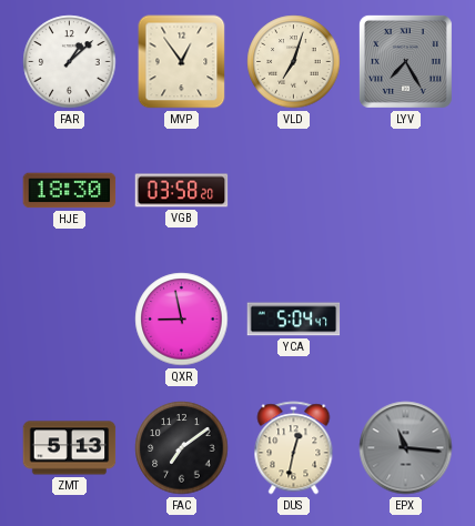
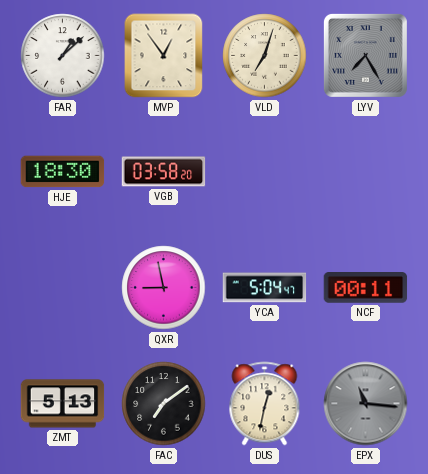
NCF: none -> 00:11 (366, 288)
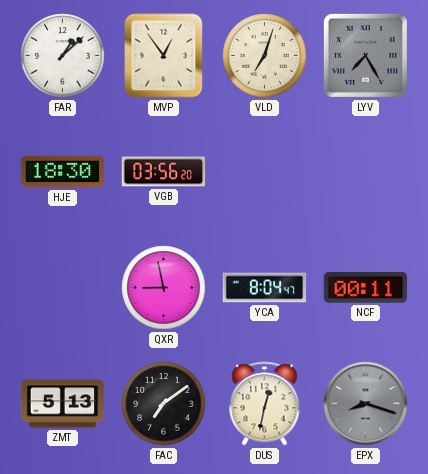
VGB: 03:58 -> 03:56 (164, 172)
YCA: 5:04 -> 8:04 (265, 288)
EPX: 11:16 -> 8:18 (366, 404)
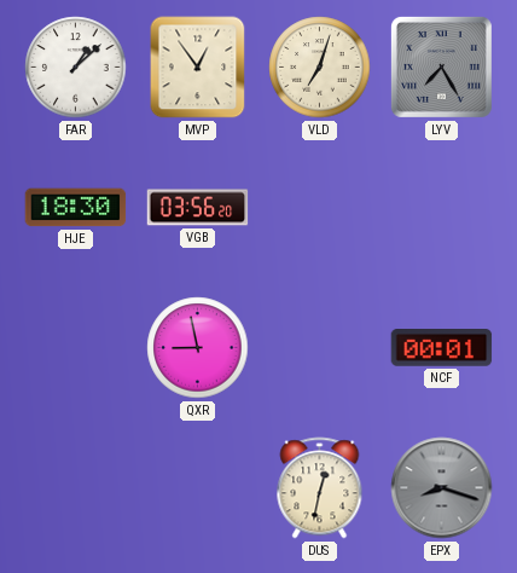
YCA: 8:04 -> none (265, 288)
NCF: 00:11 -> 00:01 (442, 348)
ZMT: 5:13 -> none (63, 404)
FAC: 7:09 -> none (164, 404)
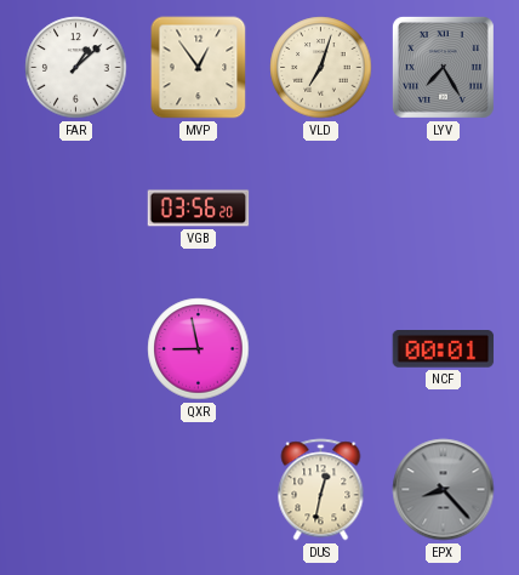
HJE: 18:30 -> none (76, 208)
EPX: 8:18 -> 8:23 (444, 490)
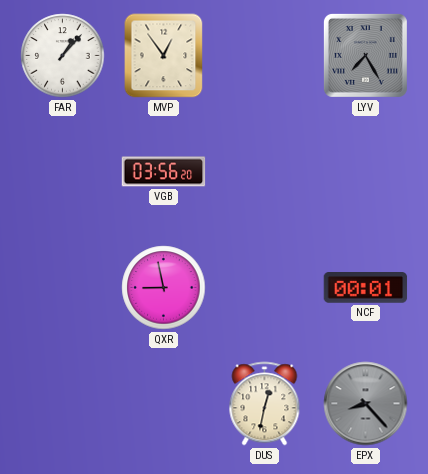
FAR: 1:08 -> 1:07 (63, 56)
VLD: 7:03 -> none (321, 68)
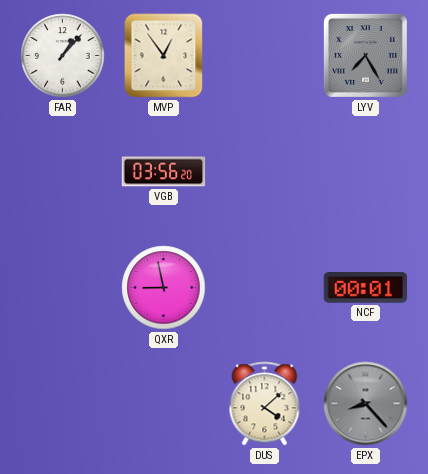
DUS: 12:32 -> 4:08 (265, 404)
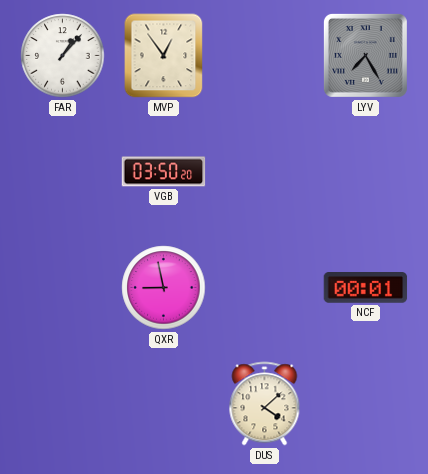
VGB: 03:56 -> 03:50 (164, 172)
EPX: 8:23 -> none (366, 404)
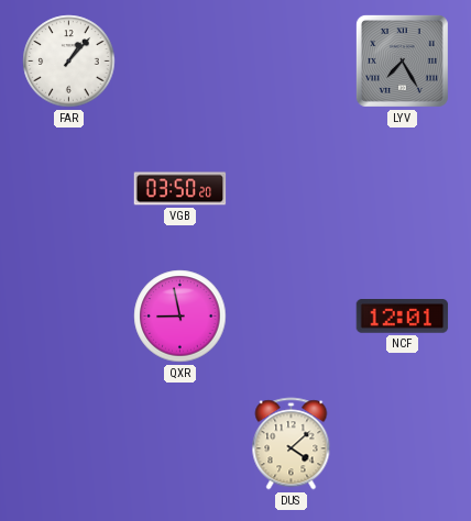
MVP: 12:54 -> none (164, 56)
NCF: 00:01 -> 12:01 (403, 317)
